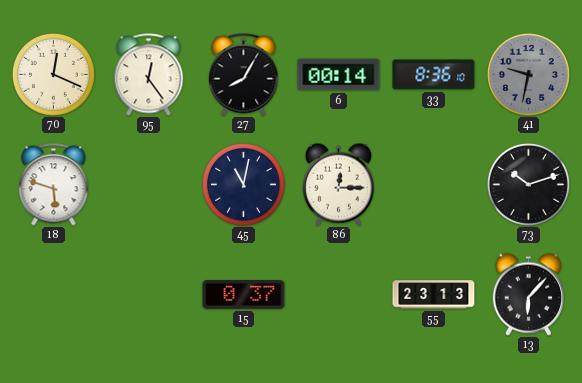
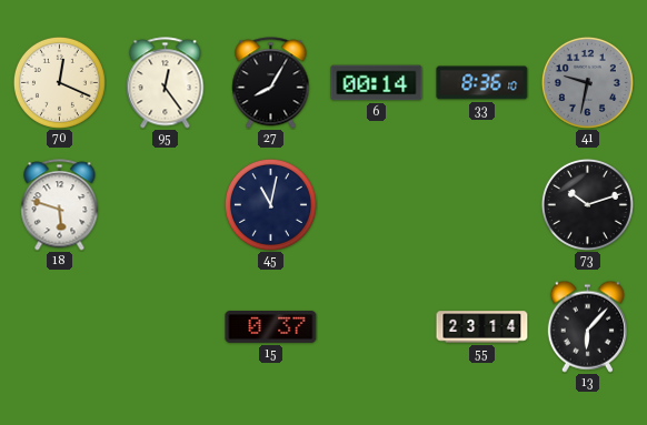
86: 12:15 -> none (338, 184)
55: 23:13 -> 23:14 (482, 327)
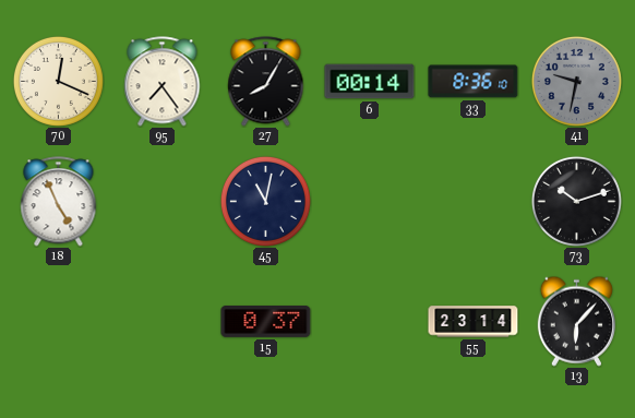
95: 12:24 -> 7:24 (163, 82)
18: 5:48 -> 4:56 (59, 202)
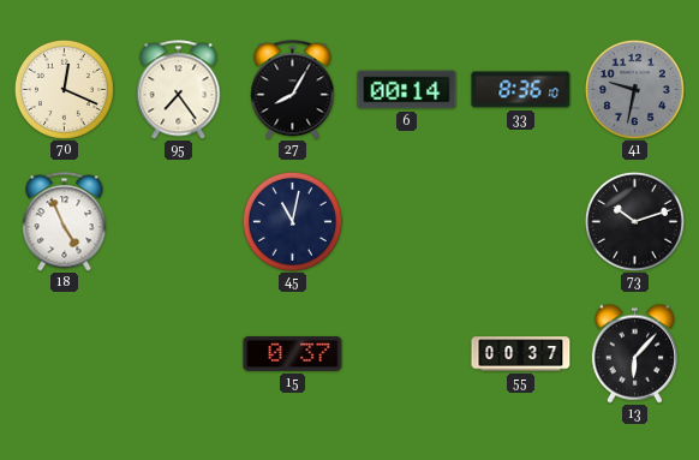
55: 23:14 -> 00:37 (521, 354)
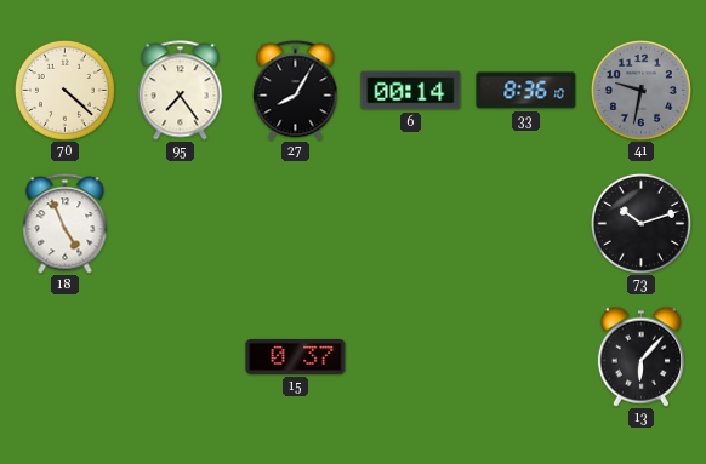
70: 12:19 -> 4:22 (64, 90)
45: 11:02 -> none (292, 221)
55: 00:37 -> none (521, 354)
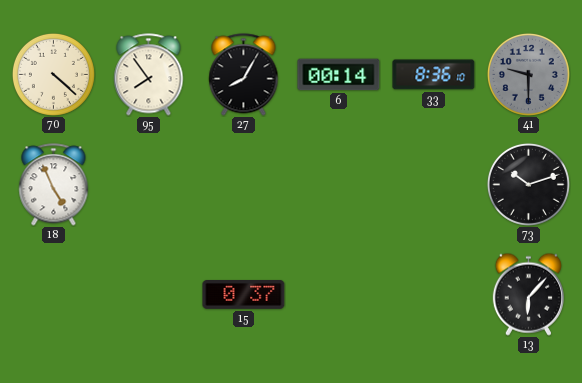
95: 7:24 -> 7:54 (149, 75)
41: 9:32 -> 9:30 (528, 74)
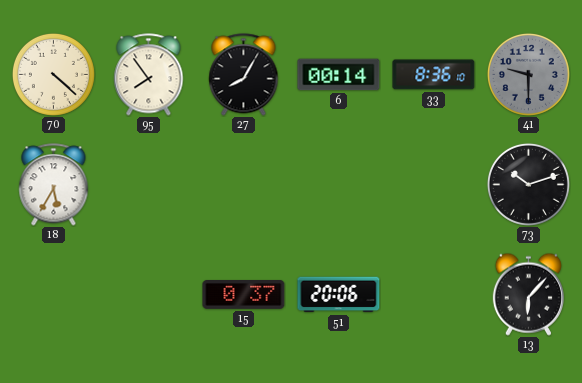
18: 4:56 -> 5:35 (54, 185)
51: none -> 20:06 (339, 295)
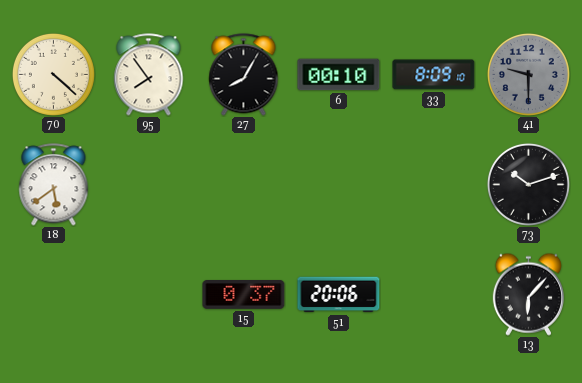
6: 00:14 -> 00:10 (339, 75)
33: 8:36 -> 8:09 (434, 75)
18: 5:35 -> 5:39 (54, 185)
